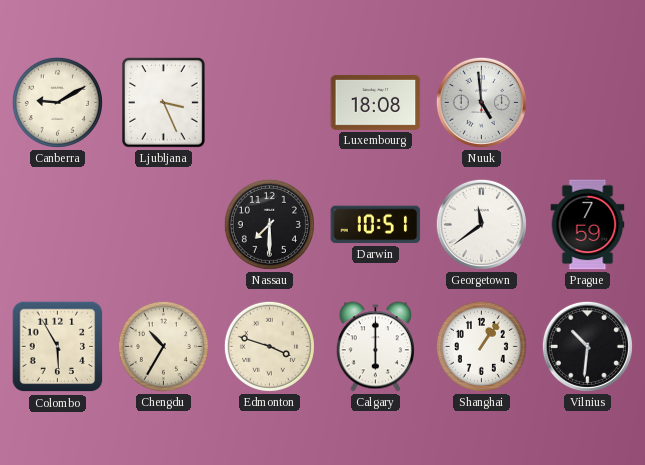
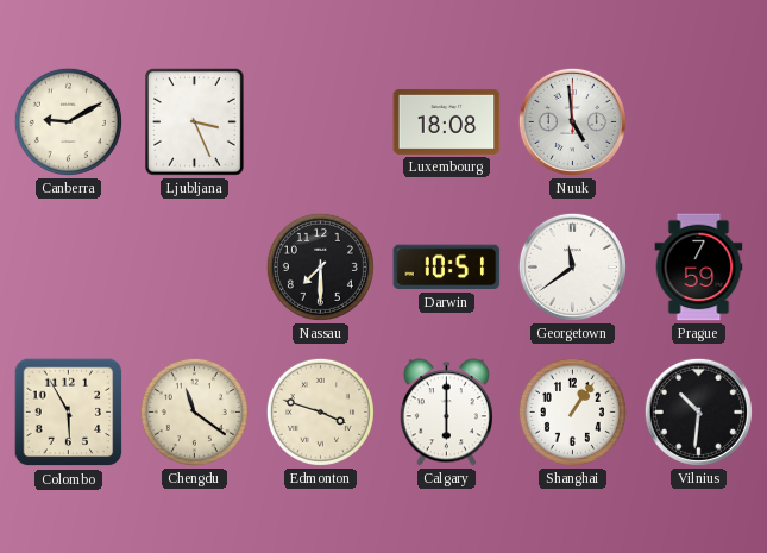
Chengdu: 10:35 -> 11:21 (194, 411)
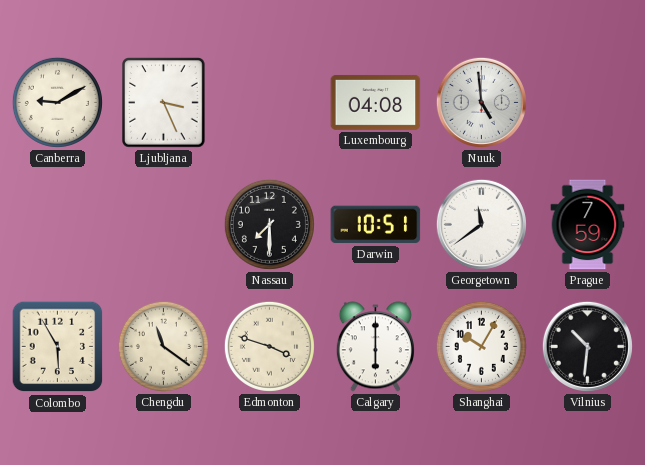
Luxembourg: 18:08 -> 04:08 (376, 102)
Shanghai: 1:06 -> 10:05 (481, 346)
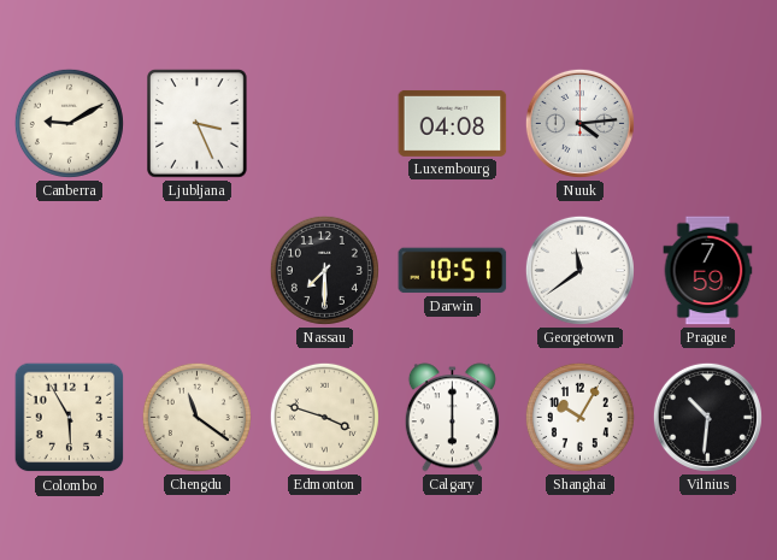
Nuuk: 4:59 -> 4:14 (579, 123)
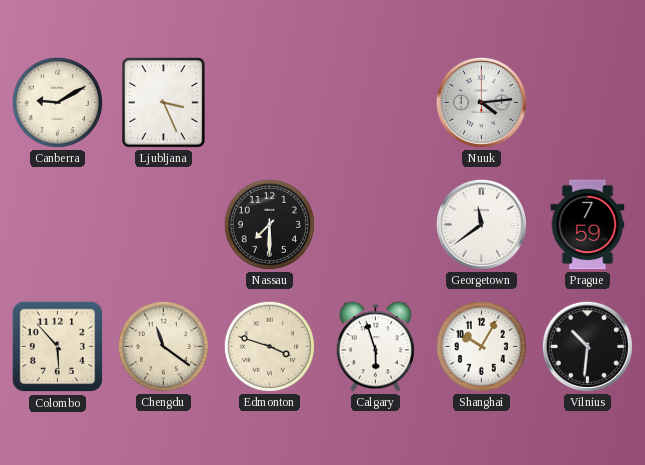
Luxembourg: 04:08 -> none (453, 123)
Darwin: 10:51 -> none (453, 271)
Colombo: 5:55 -> 5:53 (58, 347)
Calgary: 6:00 -> 5:57 (375, 347)
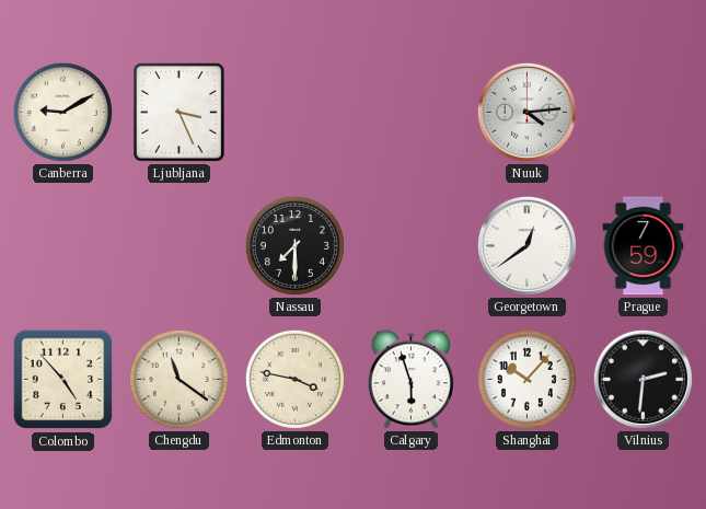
Georgetown: 11:39 -> 12:39 (526, 245)
Colombo: 5:53 -> 4:53 (63, 380)
Edmonton: 3:48 -> 3:47 (294, 379)
Shanghai: 10:05 -> 10:07 (526, 379)
Vilnius: 10:31 -> 2:31 (643, 379)
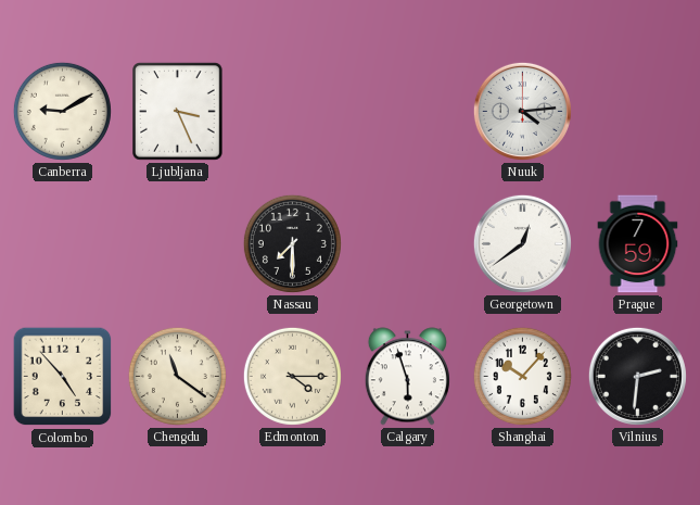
Edmonton: 3:47 -> 4:15 (292, 376)
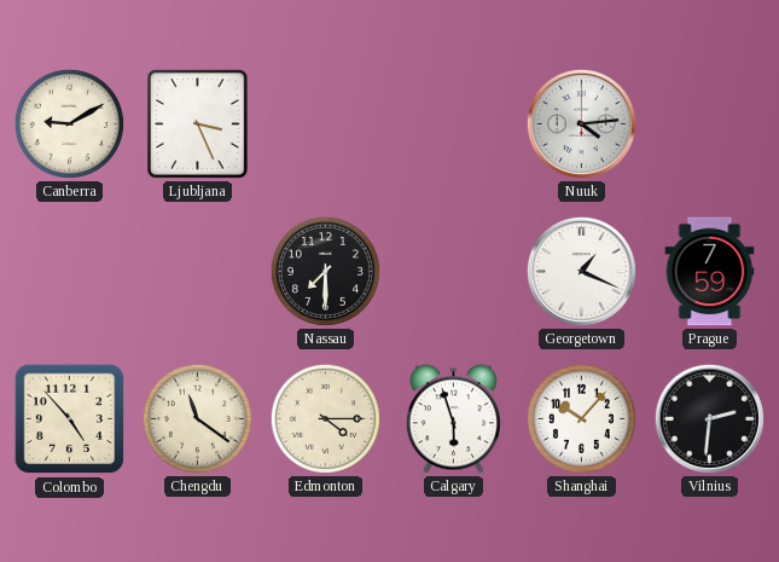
Georgetown: 12:39 -> 1:19 (581, 271)
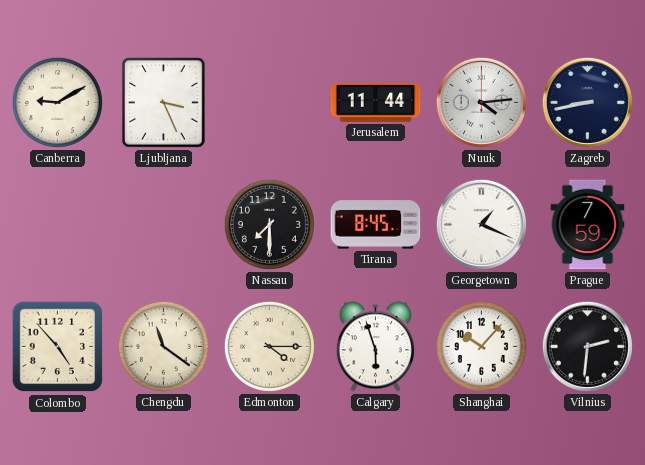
Jerusalem: none -> 11:44 (376, 103)
Zagreb: none -> 8:43 (587, 102)
Tirana: none -> 8:45 (376, 225)
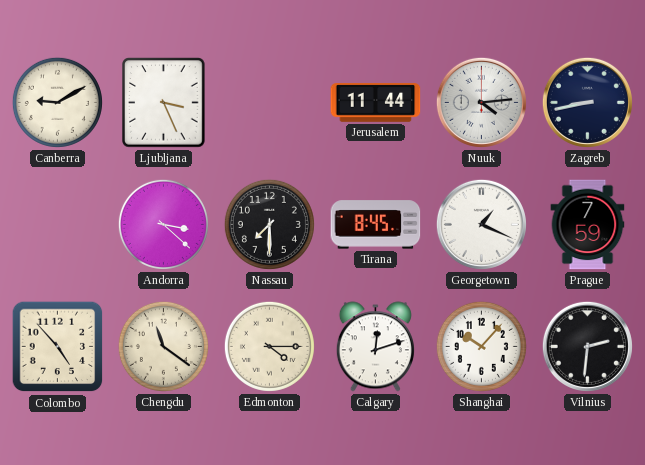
Andorra: none -> 3:22 (163, 224)
Calgary: 5:57 -> 12:12 (375, 347)
